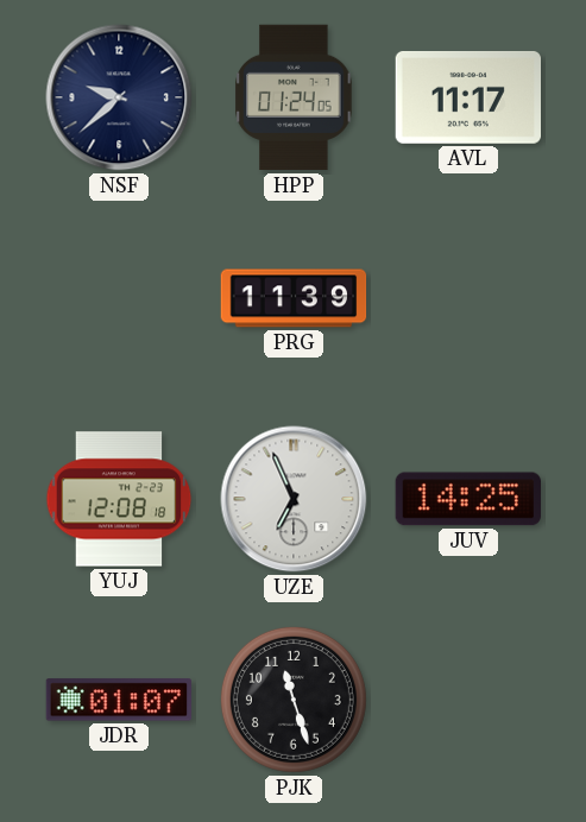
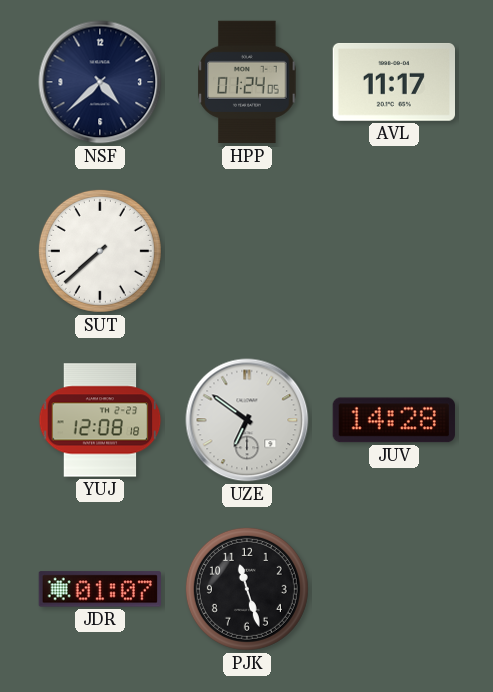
NSF: 9:38 -> 4:38 (100, 82)
SUT: none -> 7:38 (100, 251)
PRG: 11:39 -> none (294, 298)
UZE: 6:56 -> 6:51 (247, 420)
JUV: 14:25 -> 14:28 (394, 420)
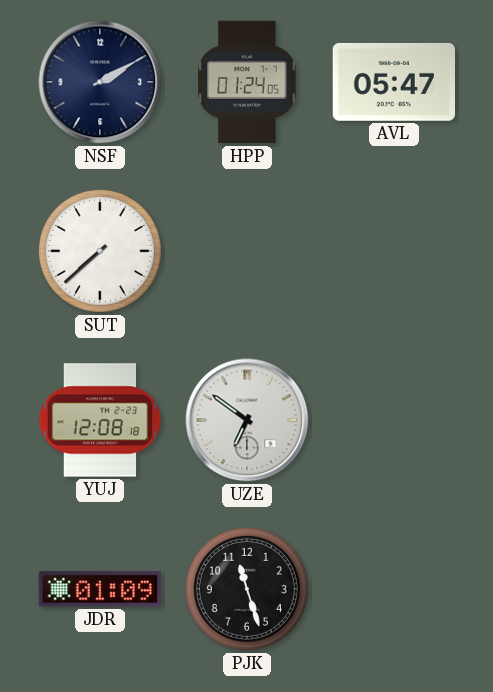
NSF: 4:38 -> 2:10 (100, 82)
AVL: 11:17 -> 05:47 (393, 82)
JUV: 14:28 -> none (394, 420)
JDR: 01:07 -> 01:09 (99, 589)
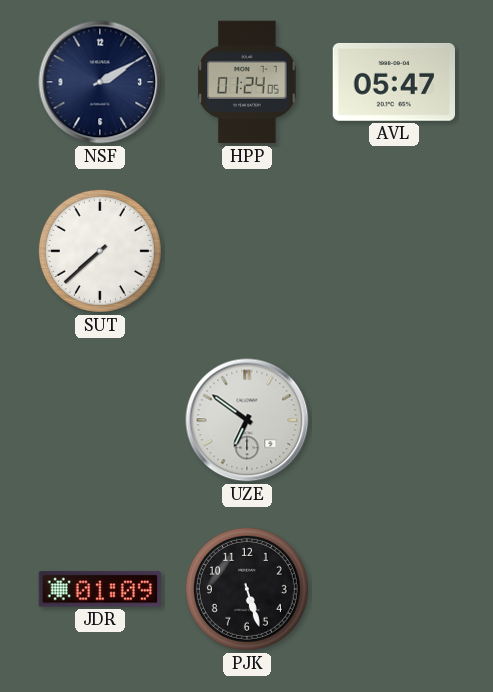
YUJ: 12:08 -> none (100, 420)
PJK: 11:27 -> 5:27 (247, 589)
